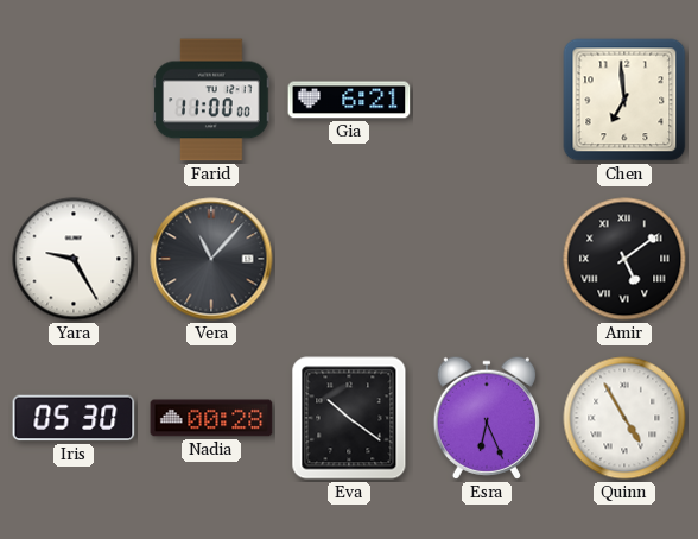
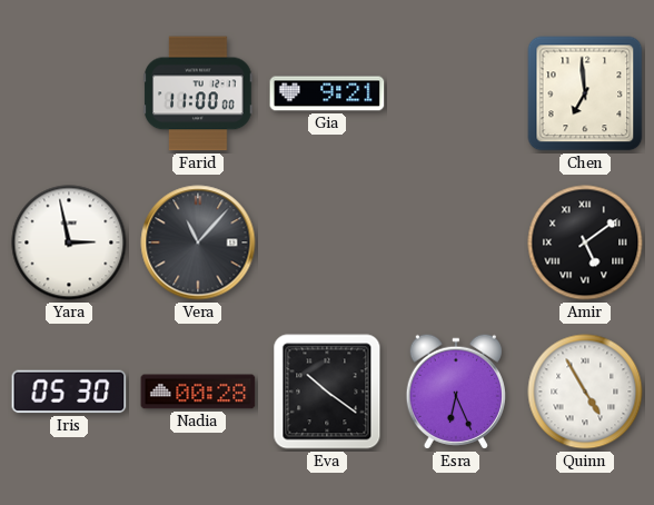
Gia: 6:21 -> 9:21 (327, 93)
Yara: 9:25 -> 2:58 (69, 242)
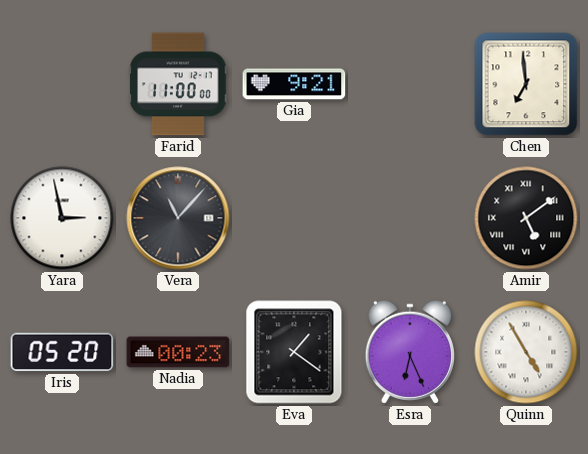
Iris: 05:30 -> 05:20 (62, 352)
Nadia: 00:28 -> 00:23 (178, 352)
Eva: 10:21 -> 1:21 (294, 352)
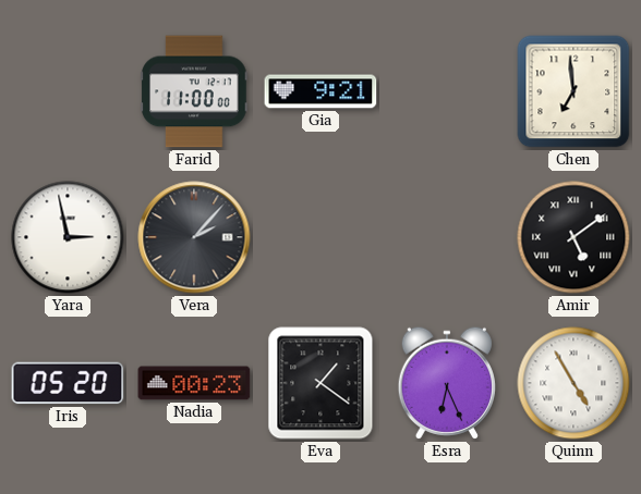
Vera: 11:07 -> 2:07 (194, 237)
